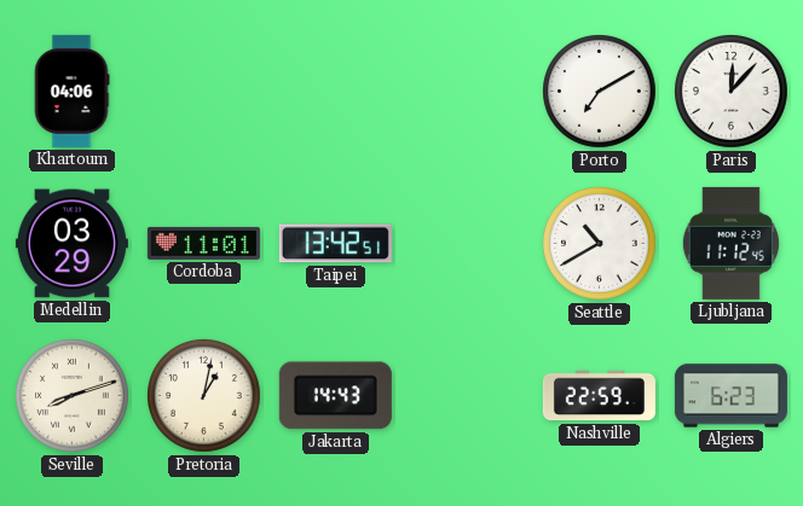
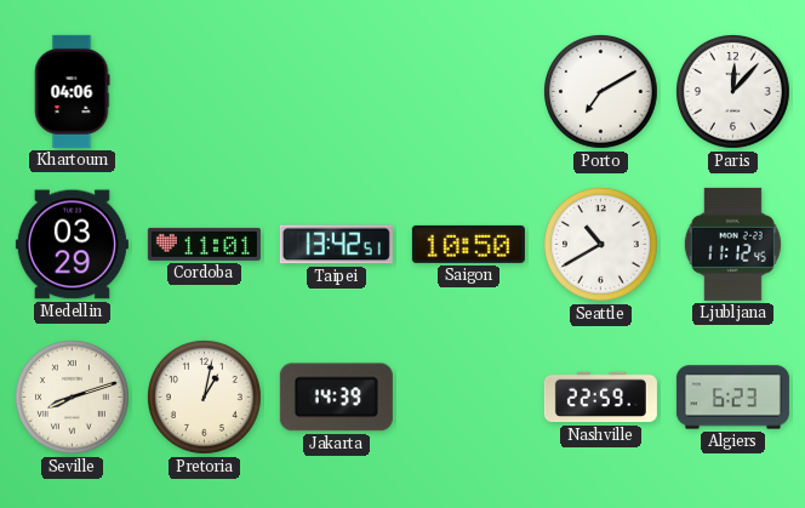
Saigon: none -> 10:50 (468, 244)
Jakarta: 14:43 -> 14:39 (336, 398)
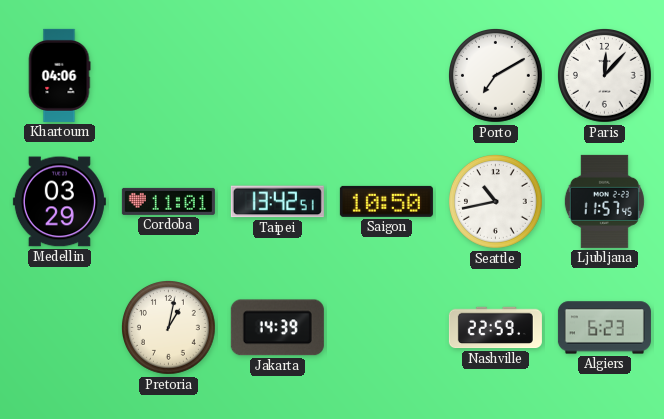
Seattle: 10:40 -> 10:43 (496, 202)
Ljubljana: 11:12 -> 11:57 (604, 201)
Seville: 8:12 -> none (73, 398)
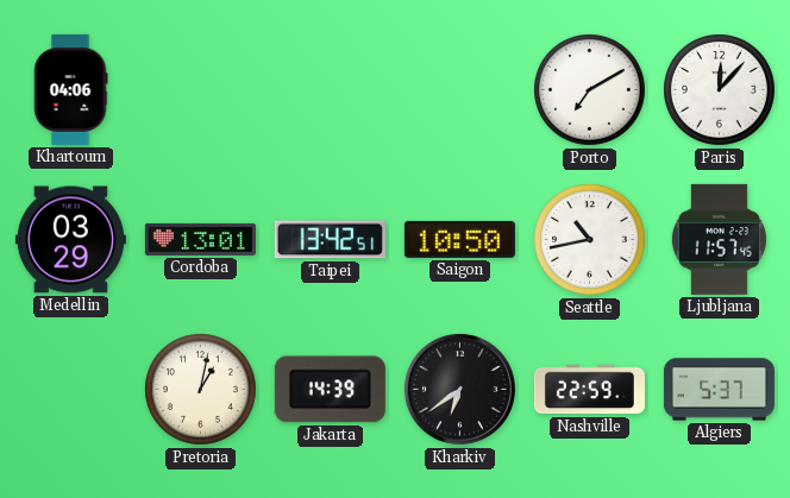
Cordoba: 11:01 -> 13:01 (200, 239)
Kharkiv: none -> 6:39 (459, 389)
Algiers: 6:23 -> 5:37 (719, 390)
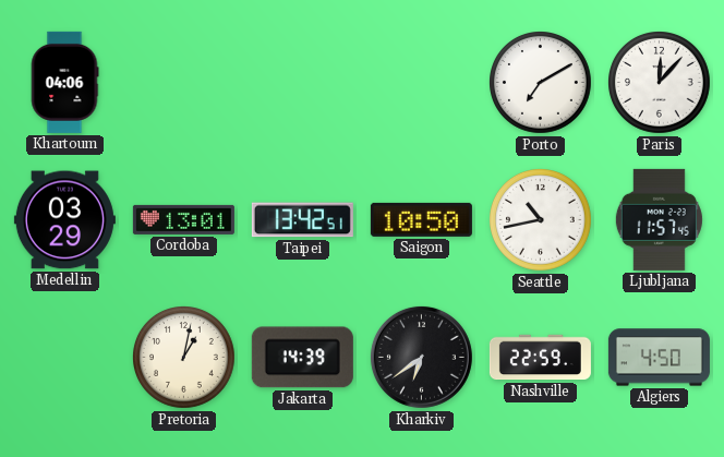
Algiers: 5:37 -> 4:50 (659, 358)
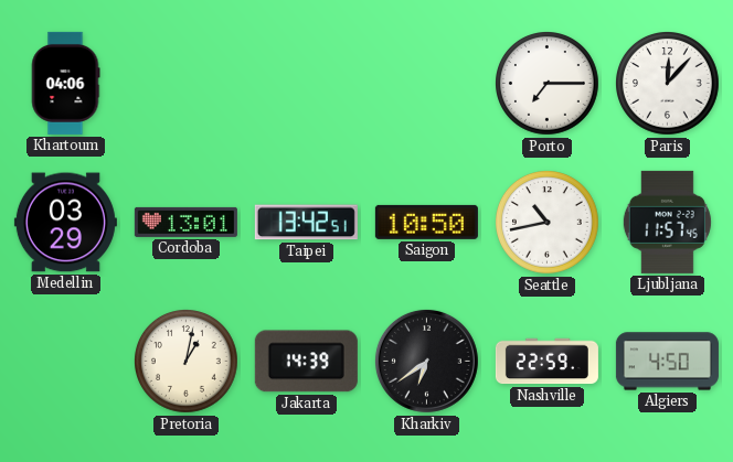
Porto: 7:10 -> 7:15 (548, 84)
